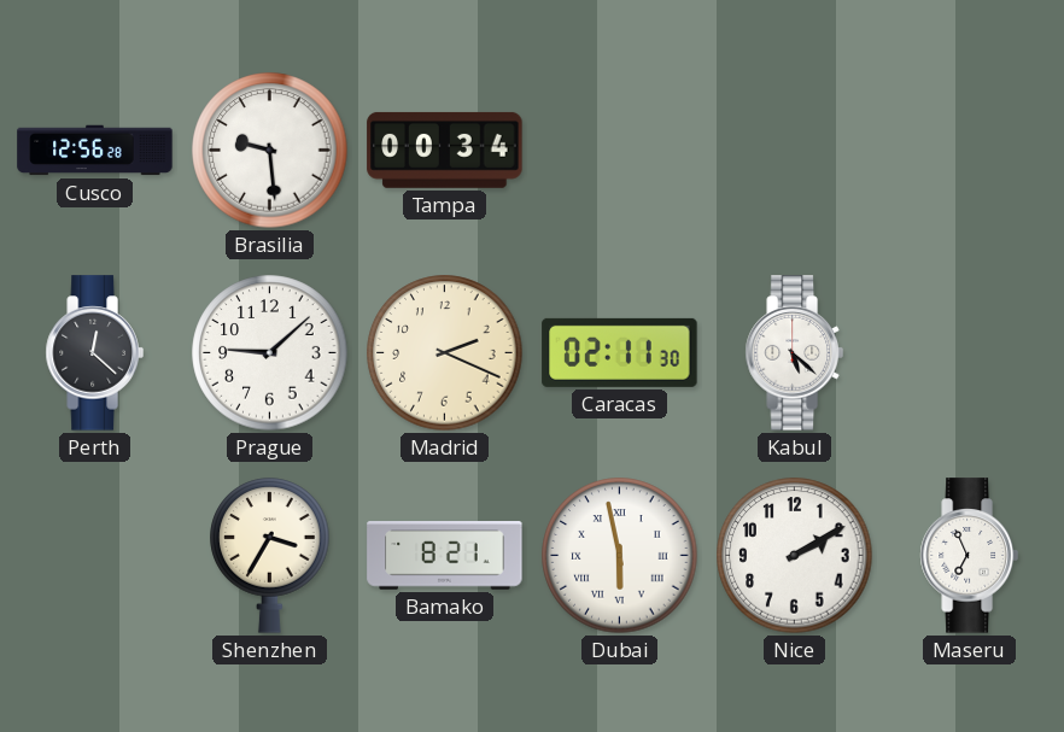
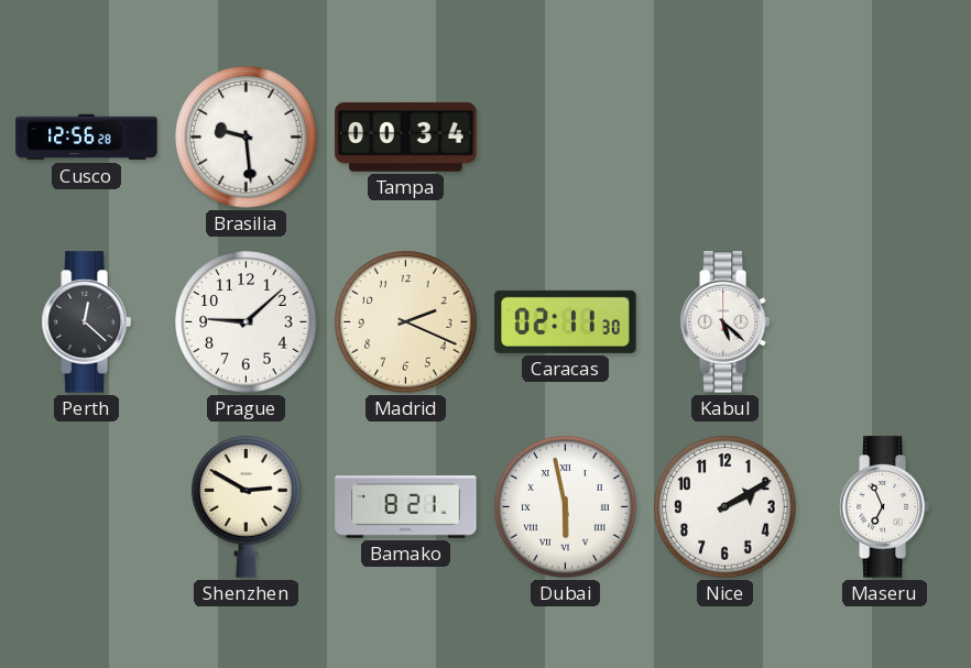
Shenzhen: 3:35 -> 2:50 (247, 507)
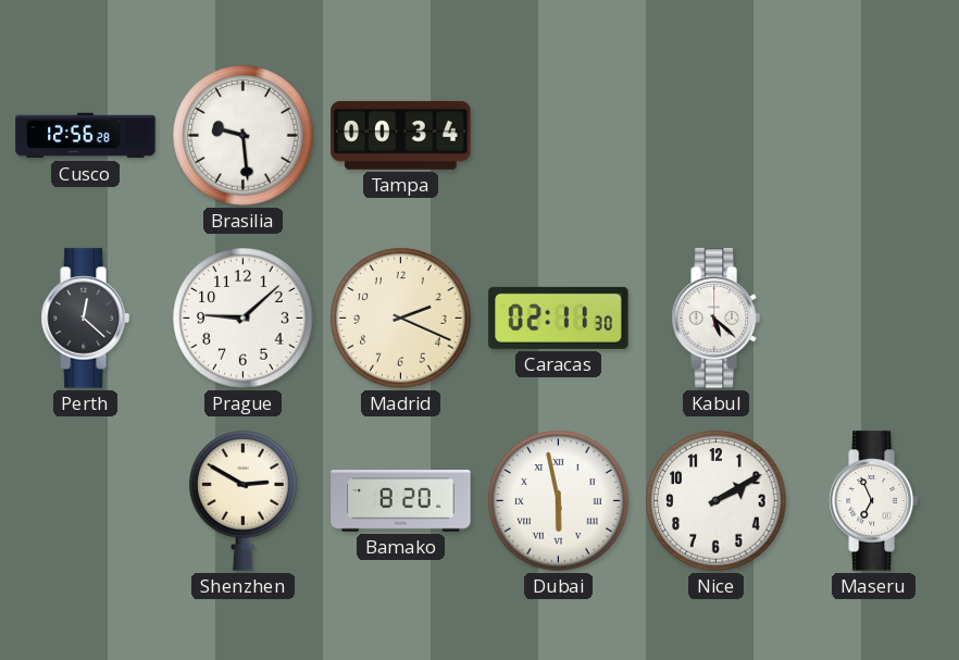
Bamako: 8:21 -> 8:20 (401, 501)
